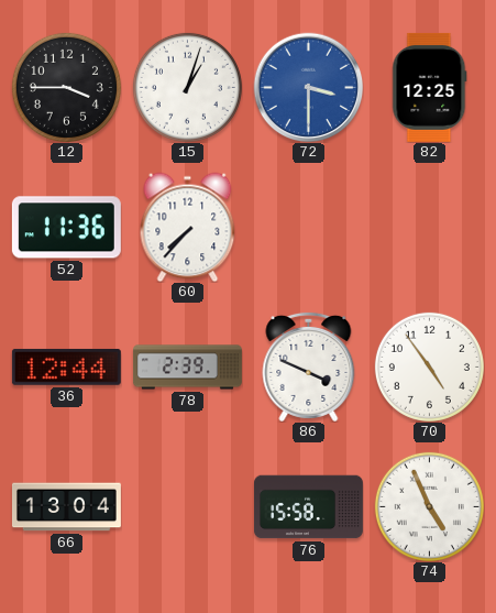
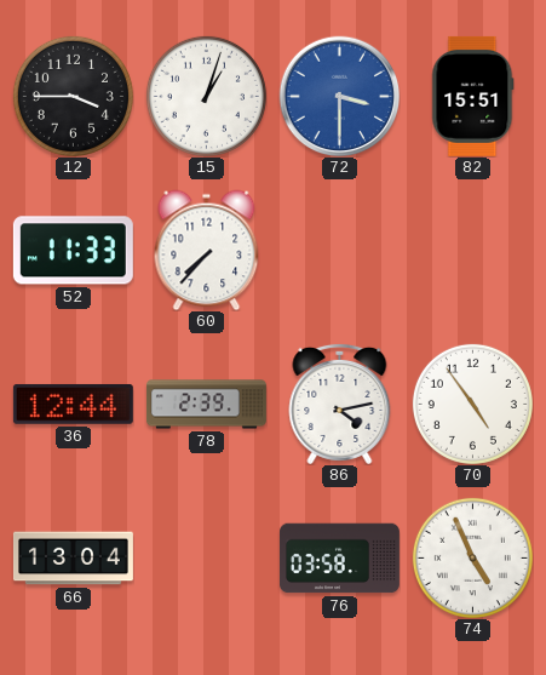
82: 12:25 -> 15:51 (473, 96)
52: 11:36 -> 11:33 (73, 251)
86: 3:49 -> 4:13 (340, 404)
76: 15:58 -> 03:58 (339, 559)
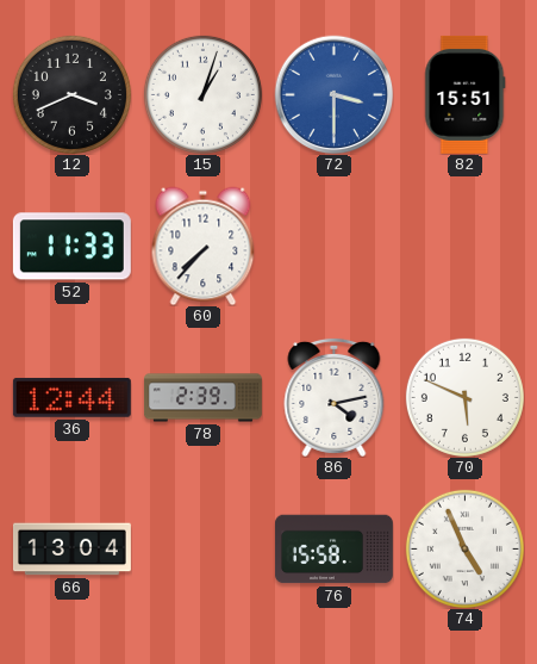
12: 3:45 -> 3:41 (71, 94)
70: 4:54 -> 5:49 (464, 397)
76: 03:58 -> 15:58 (333, 550)
